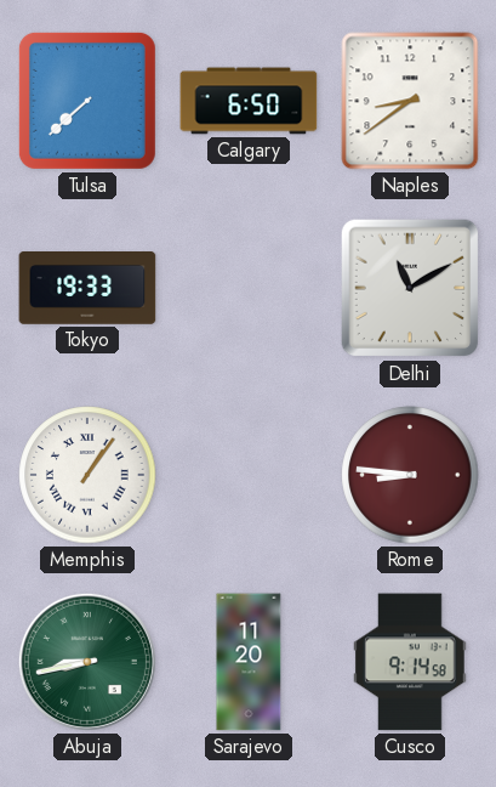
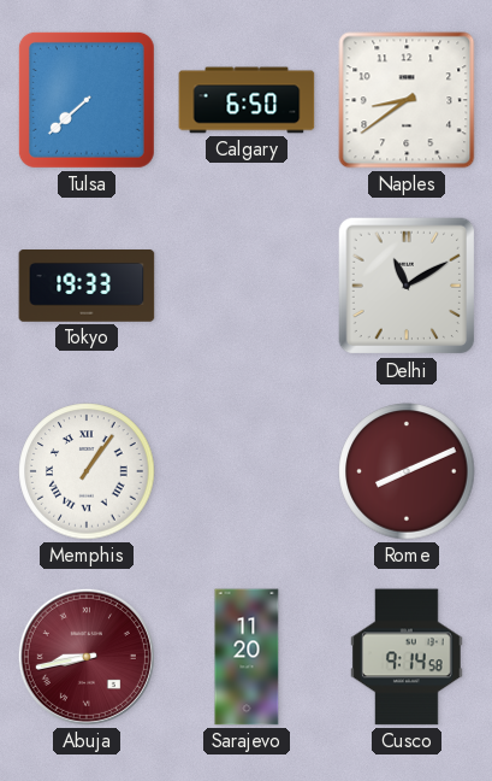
Rome: 8:46 -> 8:11 (407, 471)
Abuja dial: green -> burgundy (87, 657)
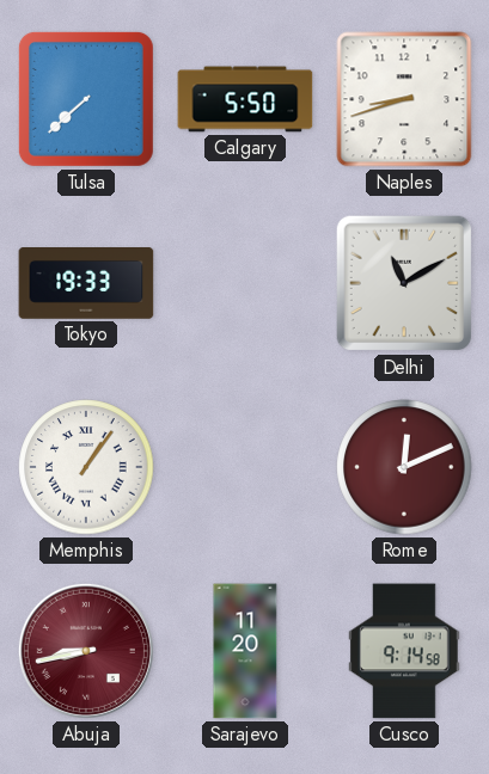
Calgary: 6:50 -> 5:50 (245, 99)
Naples: 8:39 -> 8:42 (404, 99)
Rome: 8:11 -> 12:11 (404, 467)
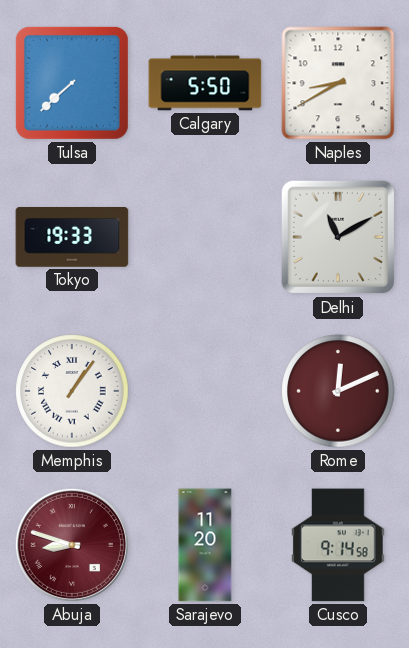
Naples: 8:42 -> 8:40 (338, 83)
Abuja: 8:43 -> 8:48 (72, 545)
